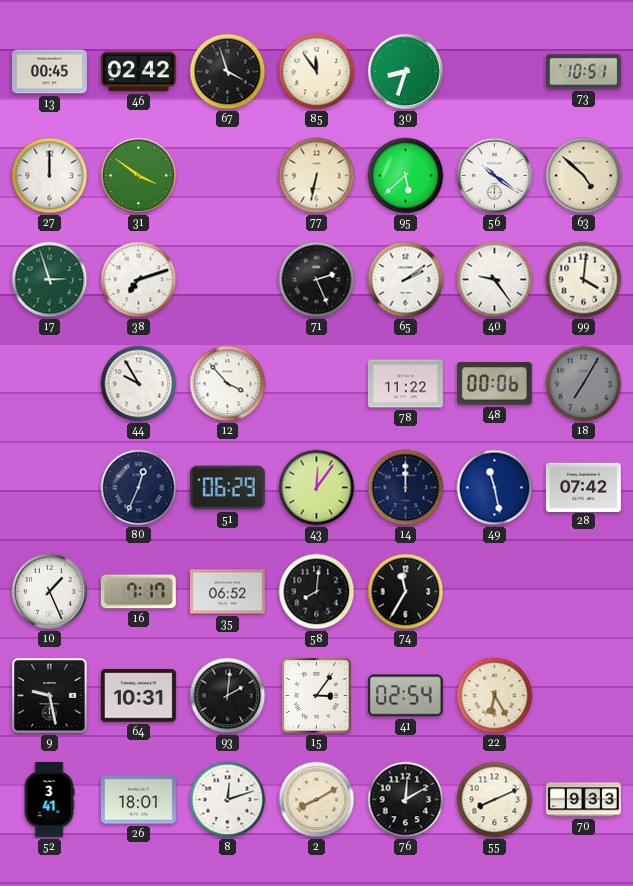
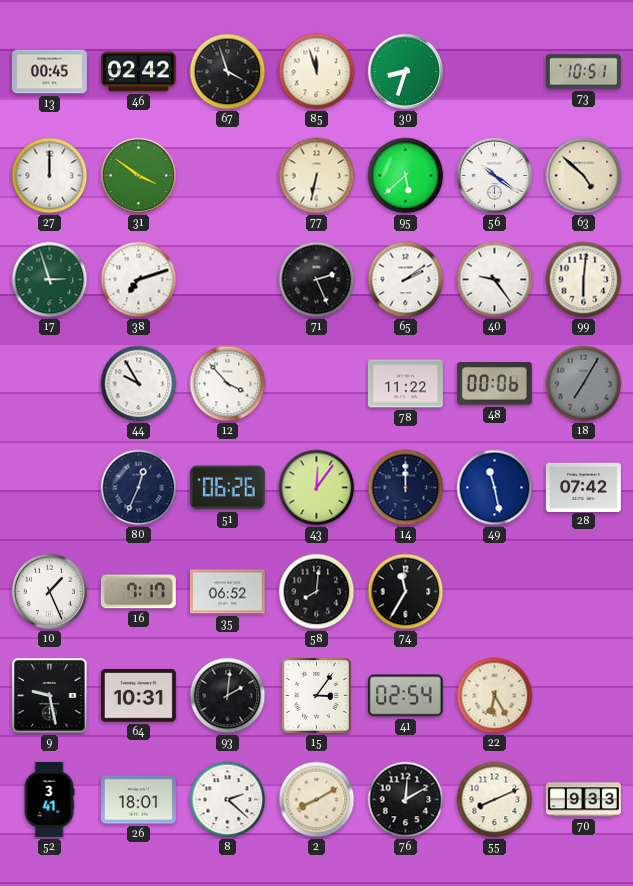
85: 11:54 -> 11:57 (317, 72)
99: 4:01 -> 6:01 (584, 280)
51: 06:29 -> 06:26 (227, 488)
8: 12:12 -> 2:22 (228, 800)
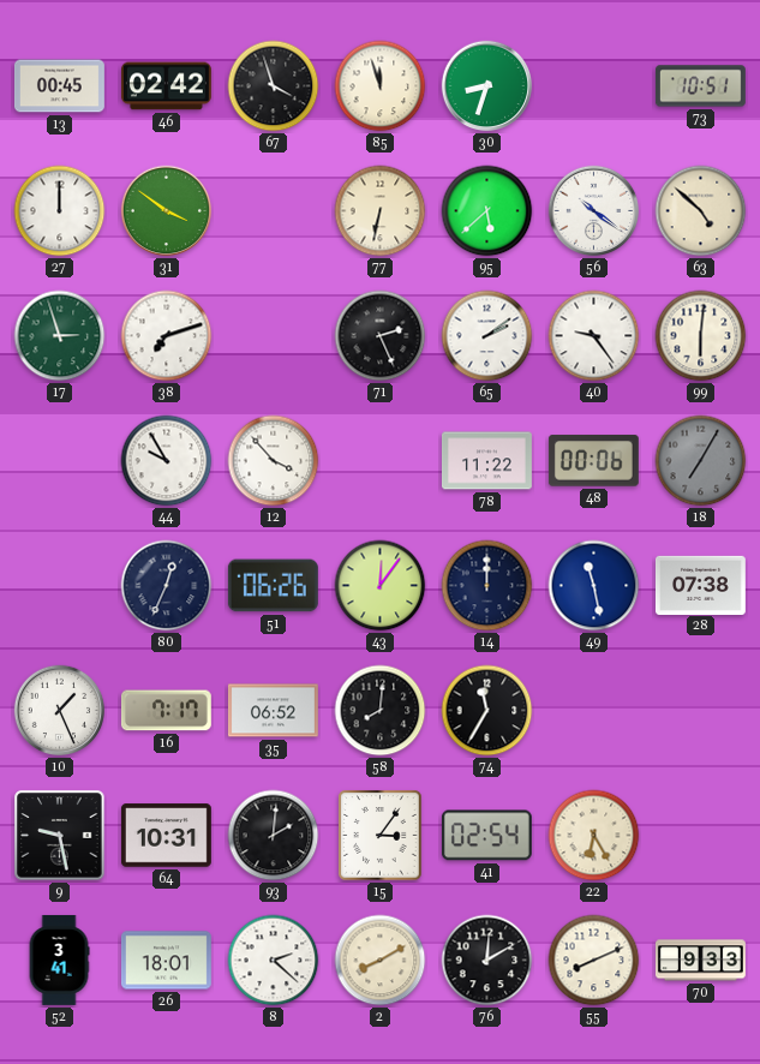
28: 07:42 -> 07:38 (700, 585)
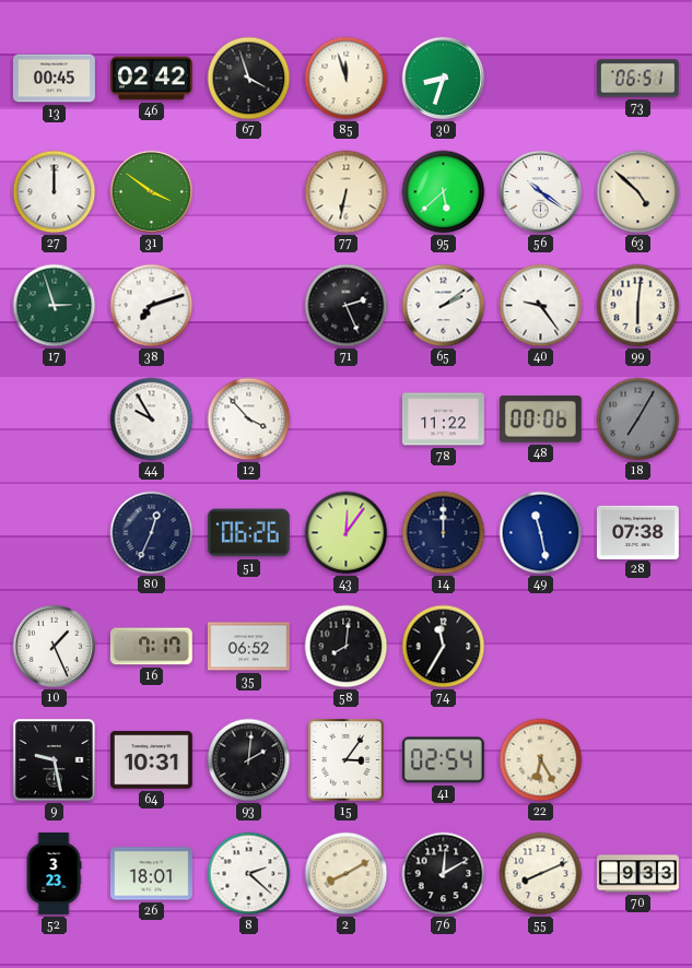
73: 10:51 -> 06:51 (637, 79)
52: 3:41 -> 3:23 (54, 873)
